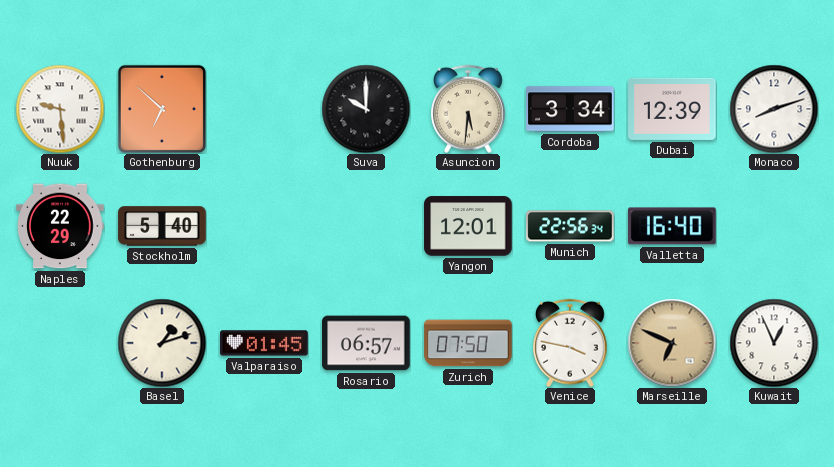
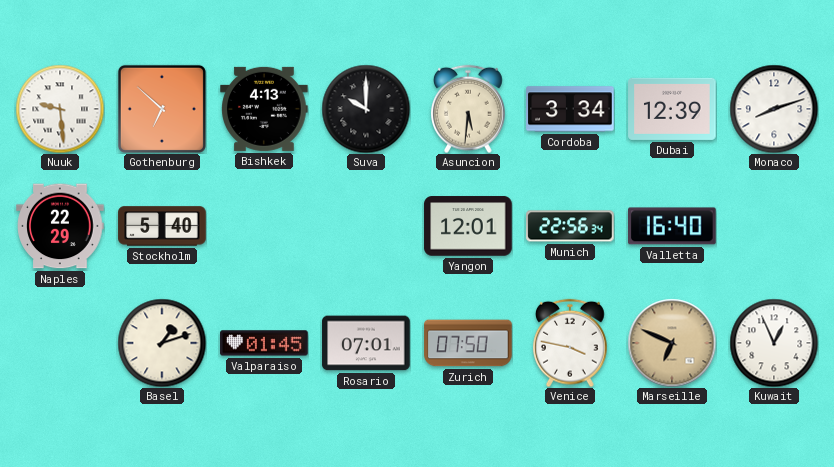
Bishkek: none -> 4:13 (264, 109)
Rosario: 06:57 -> 07:01 (366, 343)
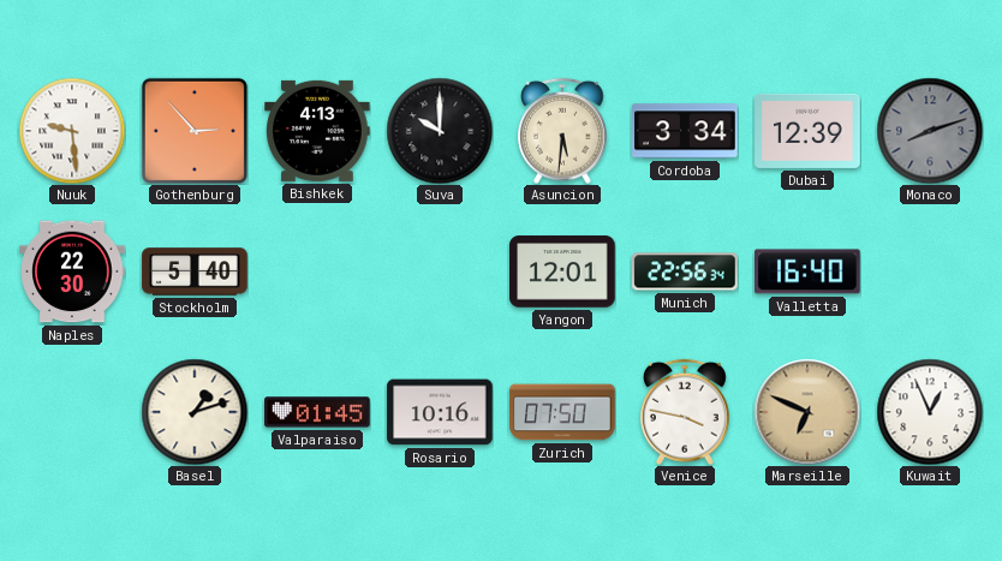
Gothenburg: 6:52 -> 2:53 (195, 131)
Monaco dial: white -> grey (930, 131)
Naples: 22:29 -> 22:30 (72, 271)
Rosario: 07:01 -> 10:16 (440, 412)
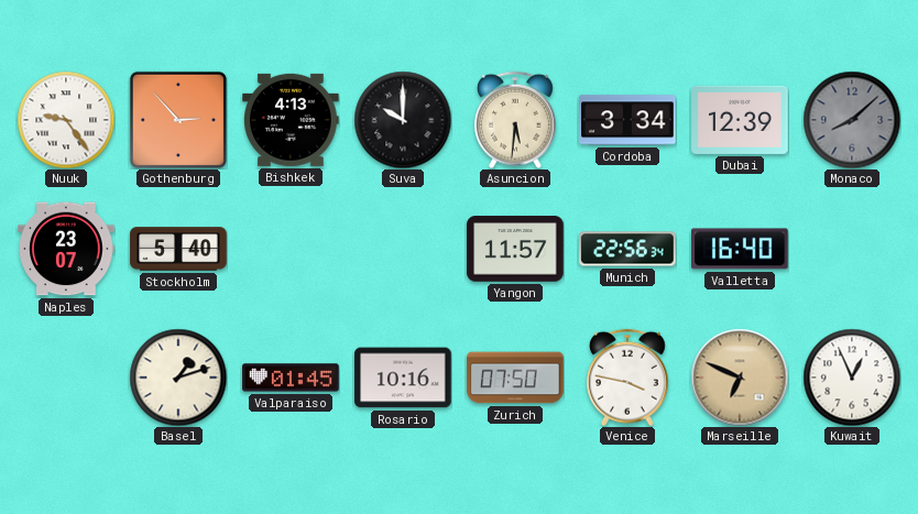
Nuuk: 9:29 -> 9:24 (66, 120)
Monaco: 8:12 -> 8:08 (852, 120)
Naples: 22:30 -> 23:07 (66, 249)
Yangon: 12:01 -> 11:57 (515, 249)
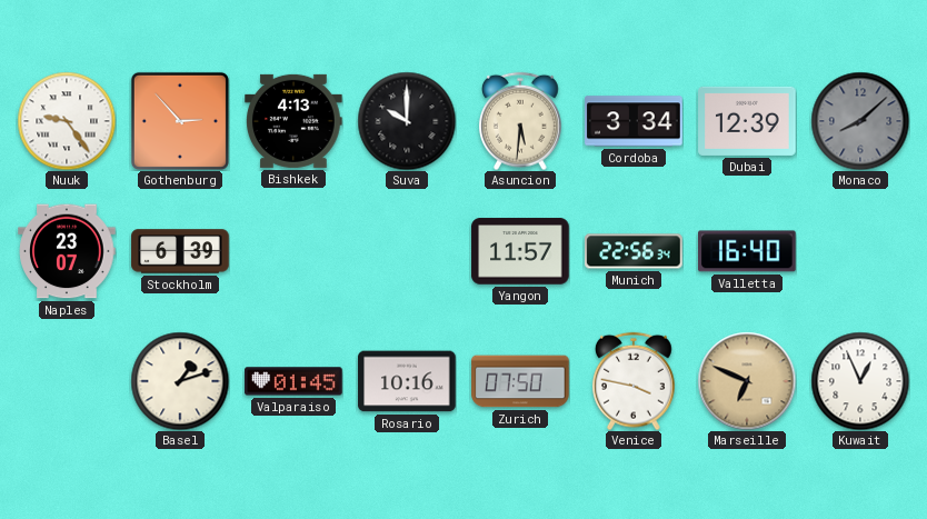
Stockholm: 5:40 -> 6:39 (180, 251)
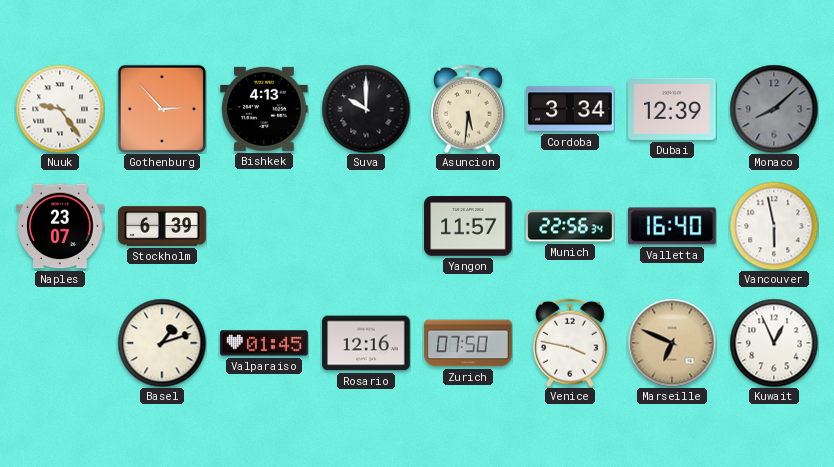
Vancouver: none -> 5:58 (774, 226)
Rosario: 10:16 -> 12:16 (366, 343)
